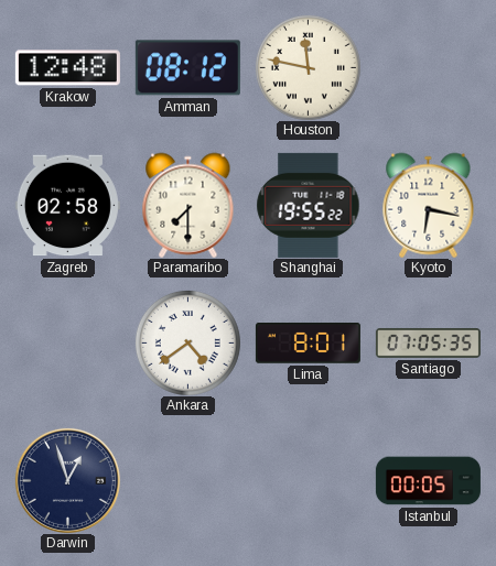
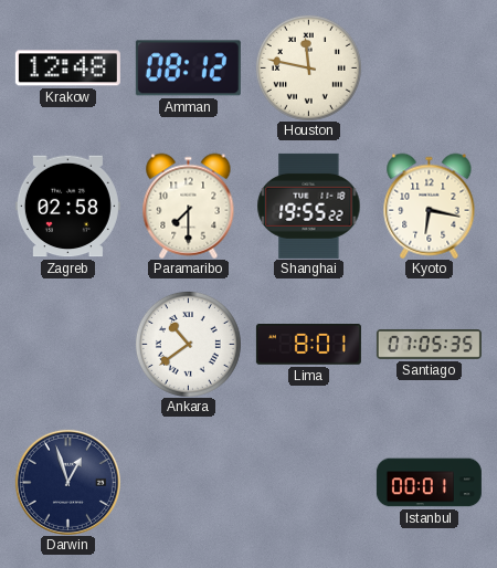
Ankara: 4:39 -> 10:39 (188, 344)
Istanbul: 00:05 -> 00:01 (429, 483)
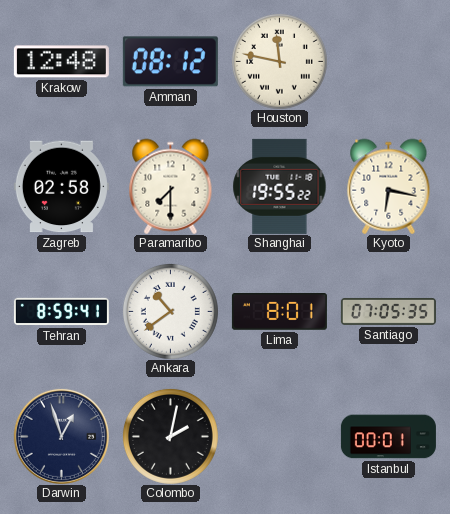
Tehran: none -> 8:59 (61, 312)
Colombo: none -> 2:02 (170, 436)
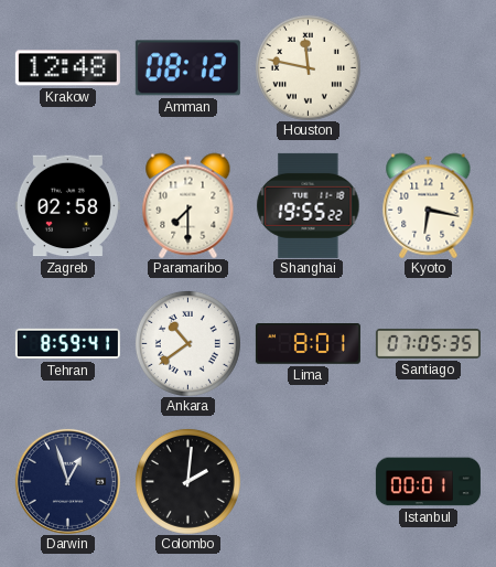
Colombo: 2:02 -> 2:01 (187, 481)
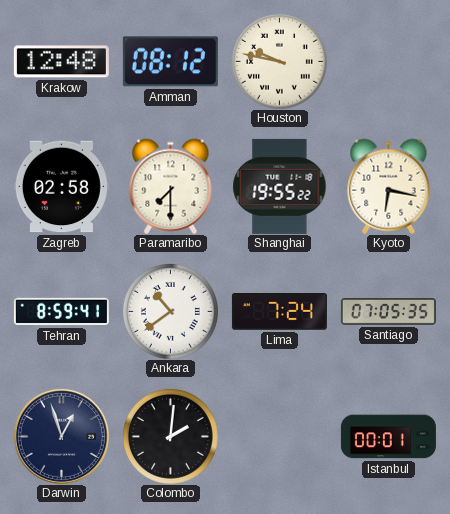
Houston: 11:47 -> 9:47 (279, 61)
Lima: 8:01 -> 7:24 (279, 312)
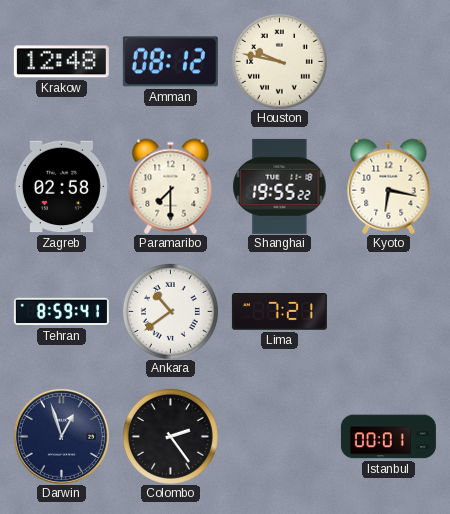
Lima: 7:24 -> 7:21 (279, 312)
Santiago: 07:05 -> none (388, 311)
Colombo: 2:01 -> 2:24 (170, 436)
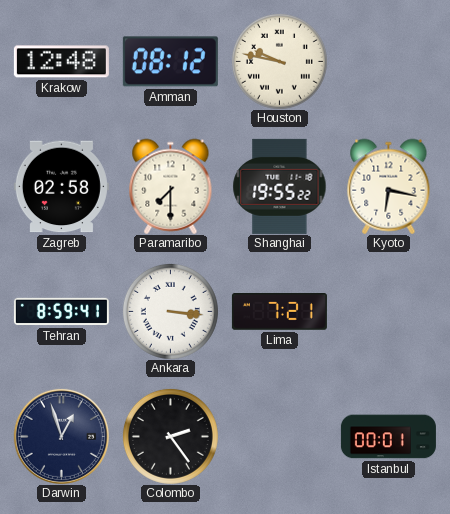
Ankara: 10:39 -> 3:16 (170, 311)
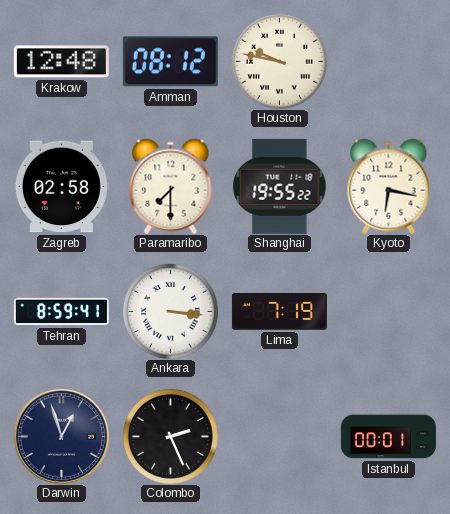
Lima: 7:21 -> 7:19 (279, 312)
Colombo: 2:24 -> 2:26 (170, 436)
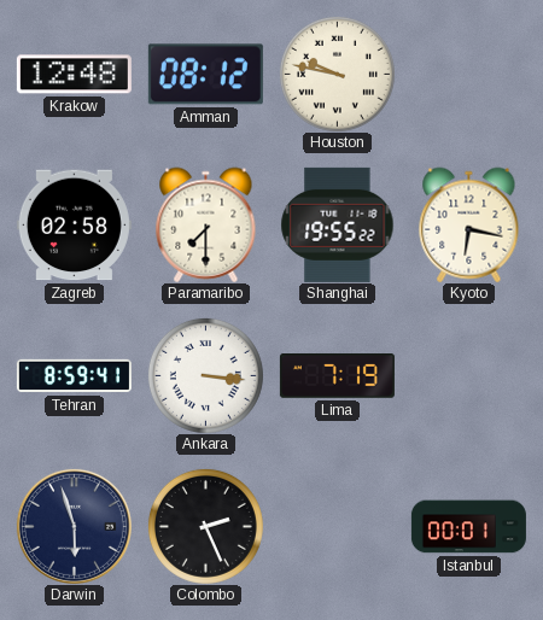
Darwin: 12:57 -> 5:57 (74, 526)
